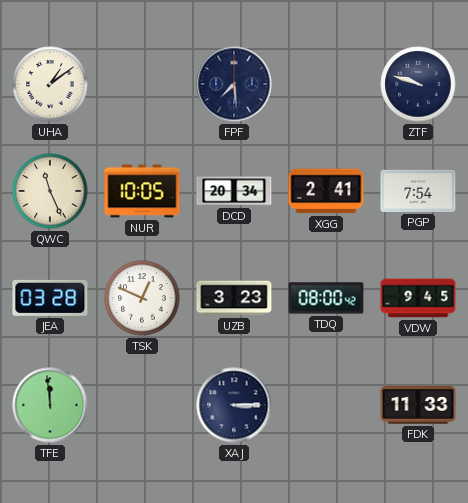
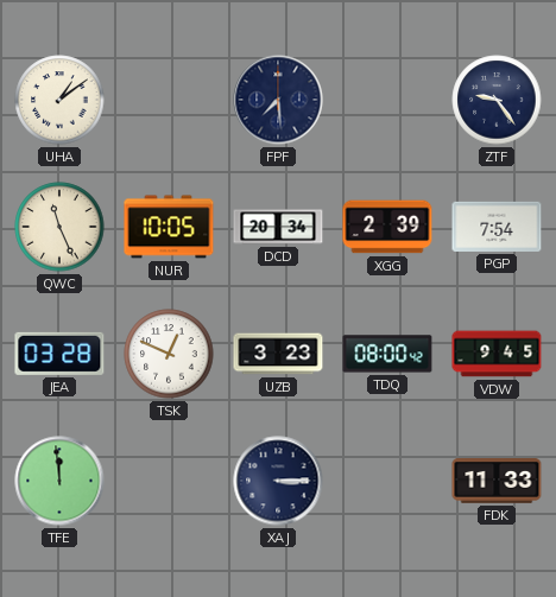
ZTF: 9:48 -> 9:24 (497, 100)
XGG: 2:41 -> 2:39 (387, 227)
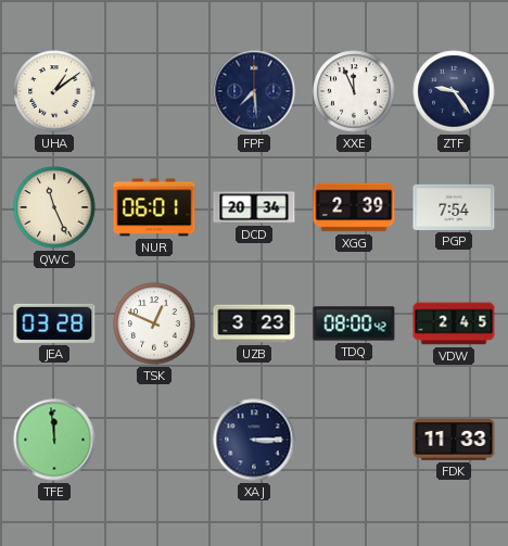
XXE: none -> 11:56 (354, 91)
NUR: 10:05 -> 06:01 (154, 207)
VDW: 9:45 -> 2:45 (454, 323)
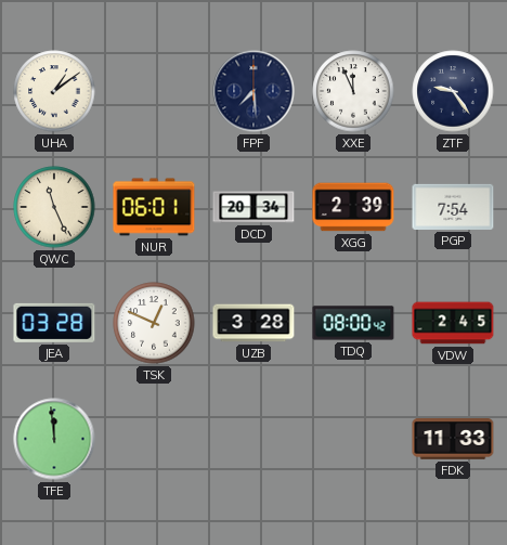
UZB: 3:23 -> 3:28 (253, 323)
XAJ: 3:15 -> none (254, 440)
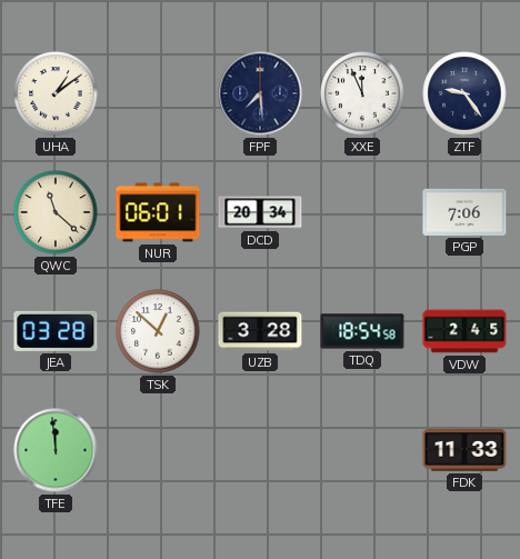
QWC: 11:26 -> 11:22 (56, 212)
XGG: 2:39 -> none (353, 207)
PGP: 7:54 -> 7:06 (464, 212)
TSK: 12:49 -> 12:52 (158, 331)
TDQ: 08:00 -> 18:54 (362, 331)
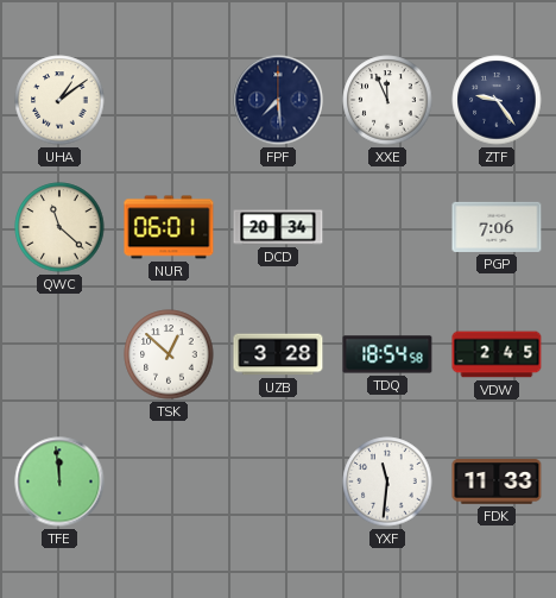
JEA: 03:28 -> none (56, 331)
YXF: none -> 11:31 (387, 481)
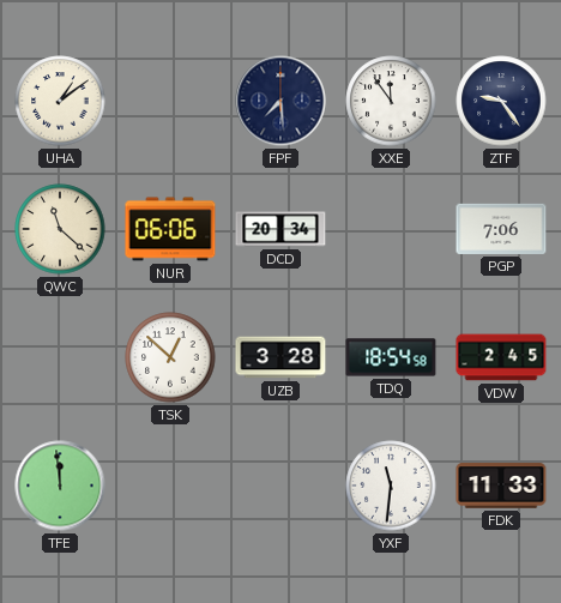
XXE: 11:56 -> 11:54 (391, 101)
NUR: 06:01 -> 06:06 (170, 229)
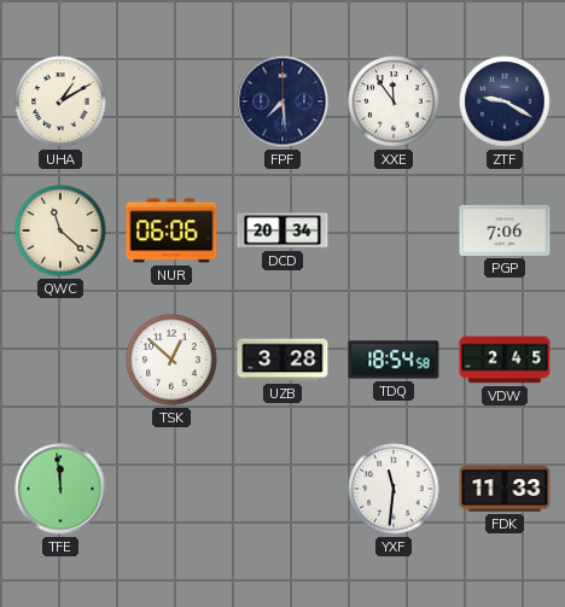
UHA: 1:09 -> 1:10 (60, 101)
ZTF: 9:24 -> 9:20 (505, 101)
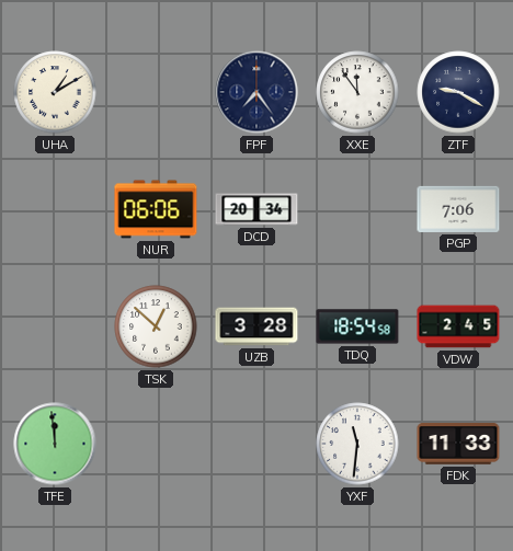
FPF: 7:29 -> 7:24 (256, 92)
QWC: 11:22 -> none (60, 230)
